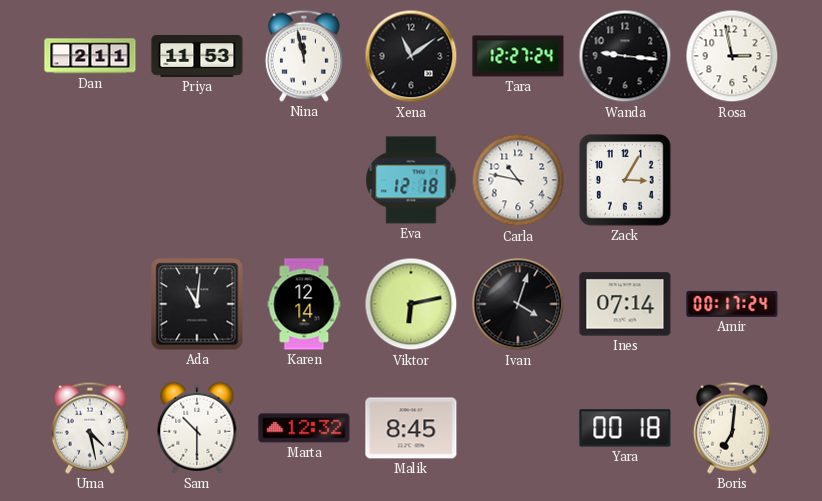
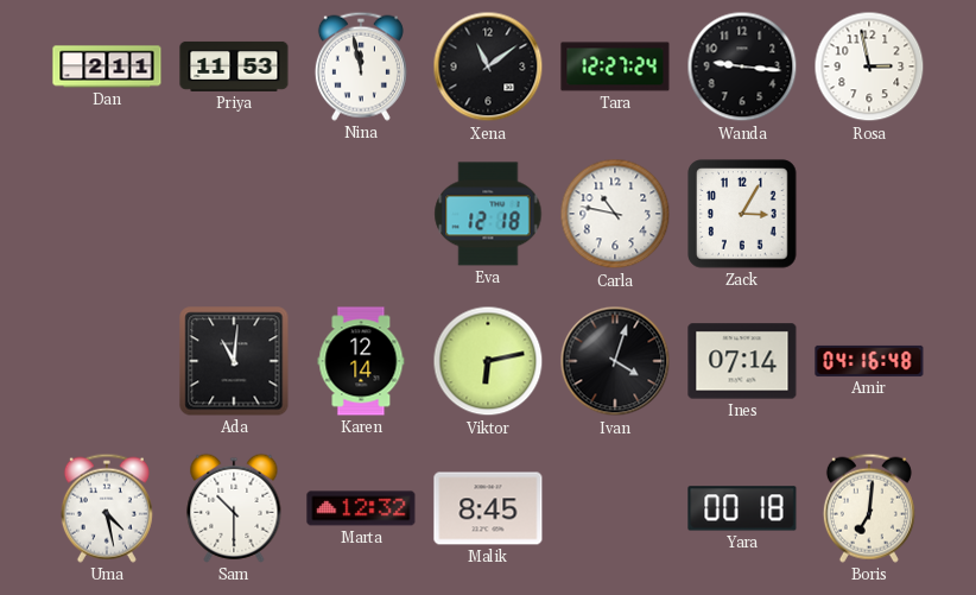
Amir: 00:17 -> 04:16 (869, 361)
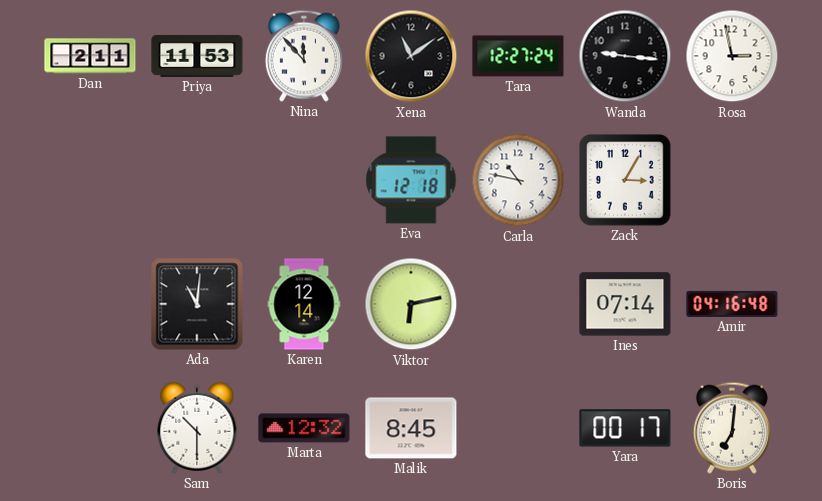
Nina: 11:58 -> 11:53 (304, 56)
Ivan: 4:03 -> none (615, 361)
Uma: 4:28 -> none (107, 508)
Yara: 00:18 -> 00:17 (625, 428)
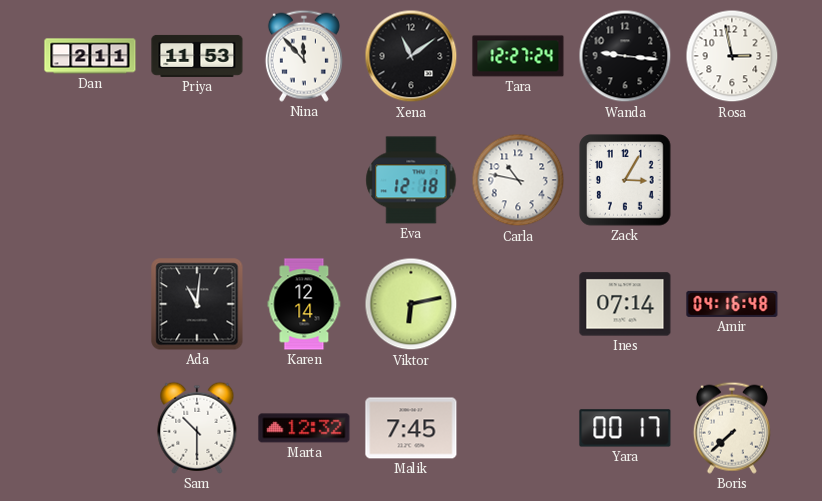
Malik: 8:45 -> 7:45 (411, 428)
Boris: 7:01 -> 7:38 (732, 428)
